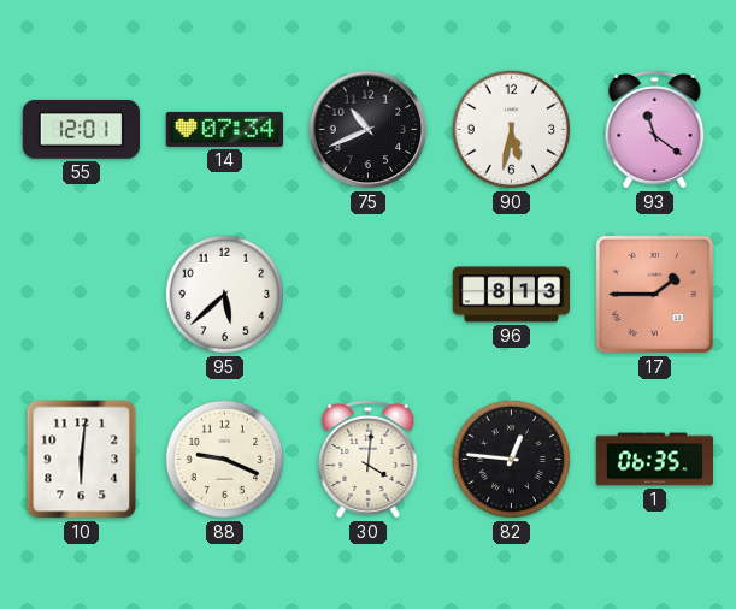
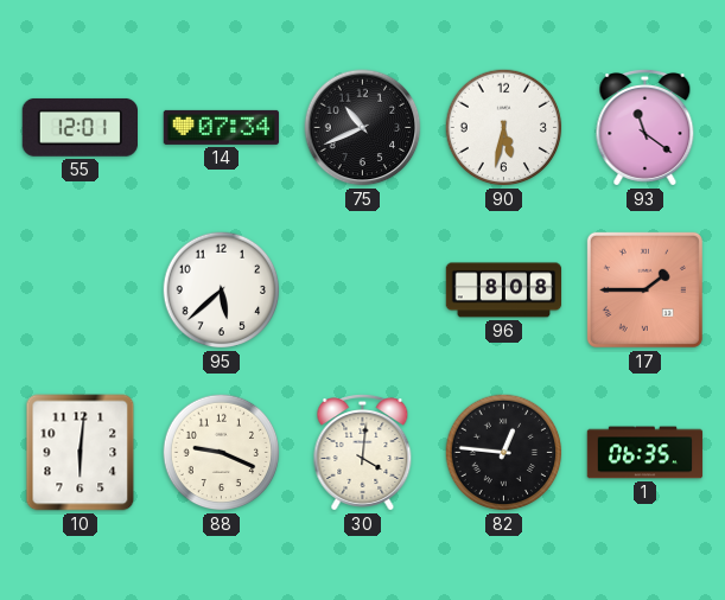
96: 8:13 -> 8:08 (504, 291)
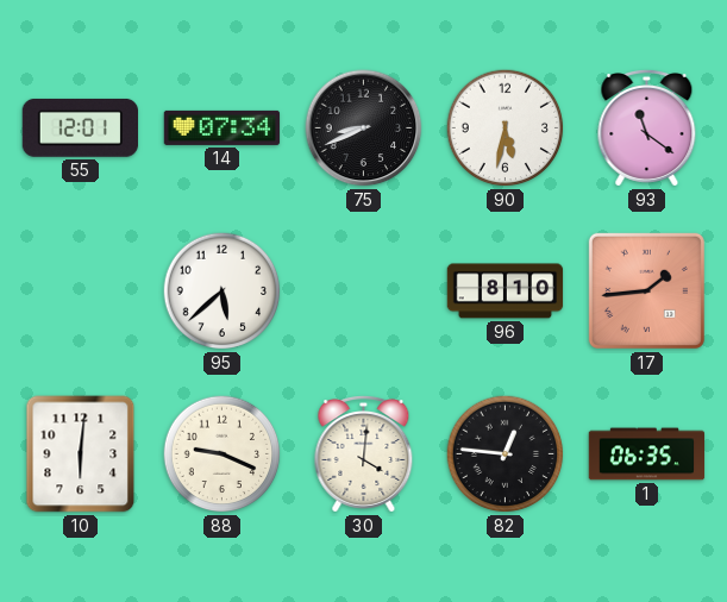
75: 10:41 -> 8:41 (364, 128)
96: 8:08 -> 8:10 (506, 291)
17: 1:45 -> 1:44 (646, 290)
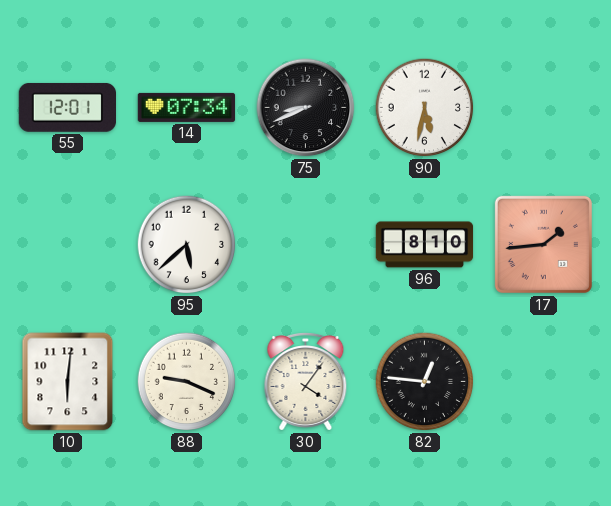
93: 11:21 -> none (647, 128)
30: 4:01 -> 4:06 (306, 382)
1: 06:35 -> none (647, 454)
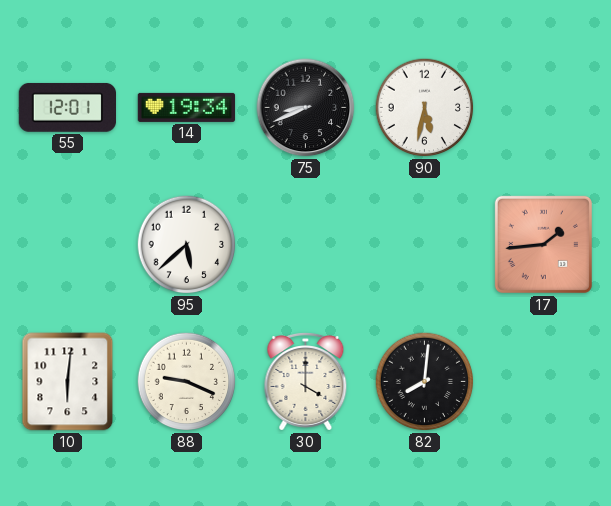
14: 07:34 -> 19:34 (187, 107)
96: 8:10 -> none (425, 245)
30: 4:06 -> 4:00 (306, 382)
82: 12:46 -> 8:01 (425, 382)
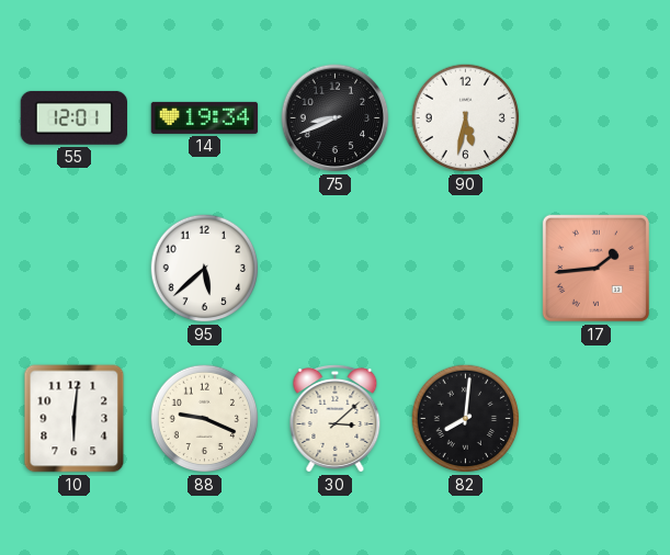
30: 4:00 -> 3:08 (336, 419)
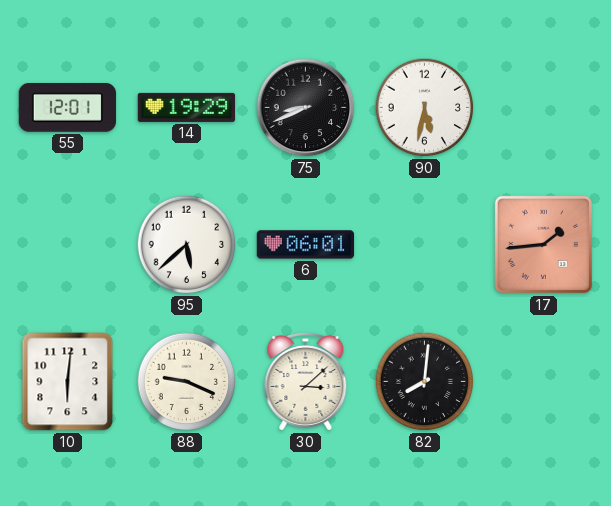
14: 19:34 -> 19:29 (187, 107)
6: none -> 06:01 (306, 245)
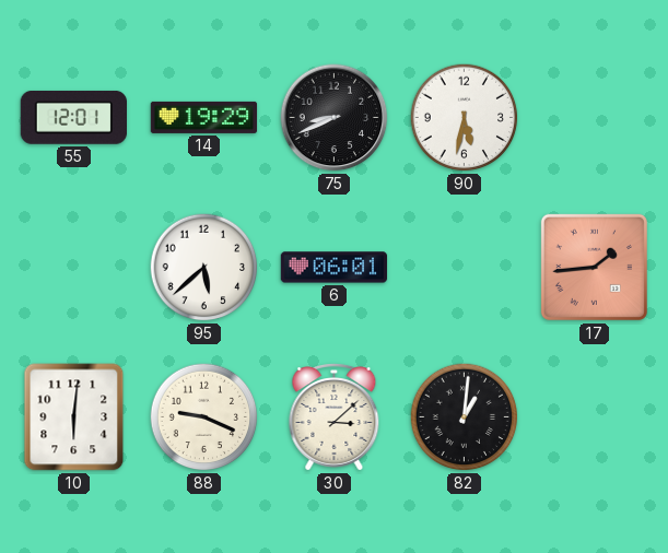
82: 8:01 -> 1:01 (465, 417)
